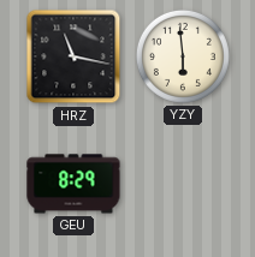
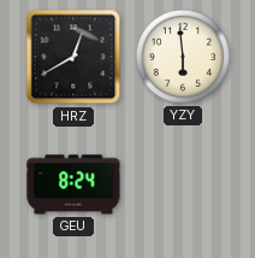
HRZ: 11:17 -> 12:40 (73, 57)
GEU: 8:29 -> 8:24 (73, 184)
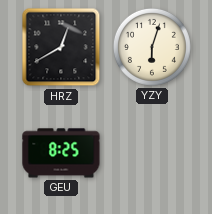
YZY: 5:59 -> 6:03 (152, 47)
GEU: 8:24 -> 8:25 (61, 153)
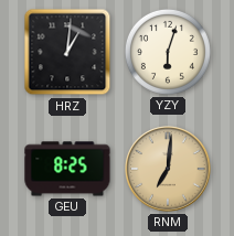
HRZ: 12:40 -> 1:01 (67, 52)
RNM: none -> 7:01 (168, 169)
